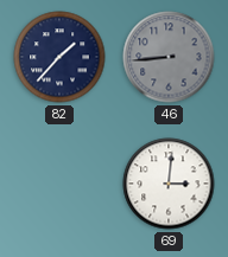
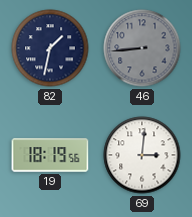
82: 1:37 -> 1:32 (50, 48)
19: none -> 18:19 (50, 155)
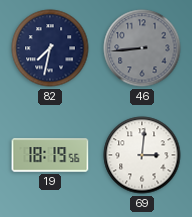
82: 1:32 -> 7:32 (50, 48)
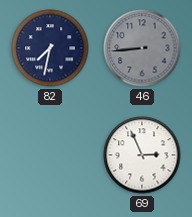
19: 18:19 -> none (50, 155)
69: 3:01 -> 2:56 (142, 155)
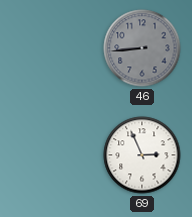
82: 7:32 -> none (50, 48)
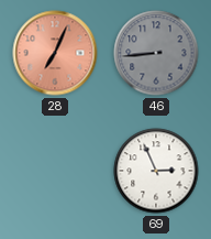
28: none -> 7:04 (55, 53)
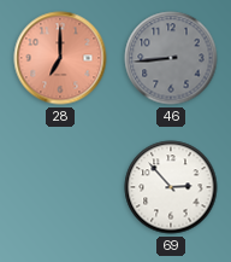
28: 7:04 -> 7:00 (60, 58)
69: 2:56 -> 2:53 (171, 187)
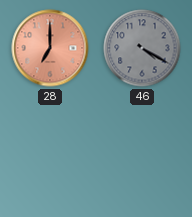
46: 8:44 -> 4:20 (142, 48)
69: 2:53 -> none (171, 187)
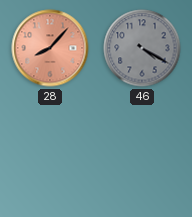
28: 7:00 -> 8:07 (50, 48)
